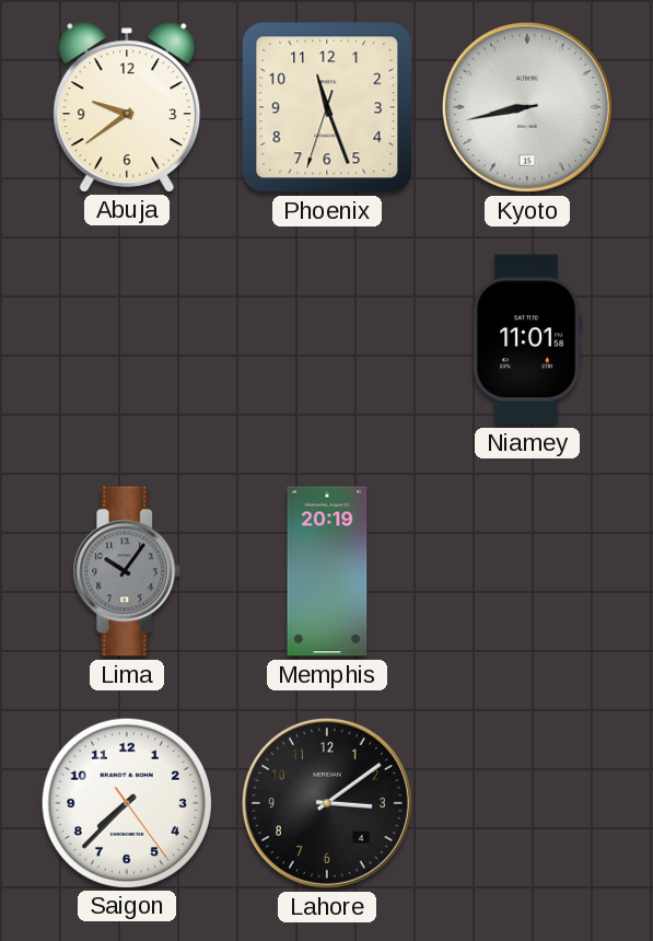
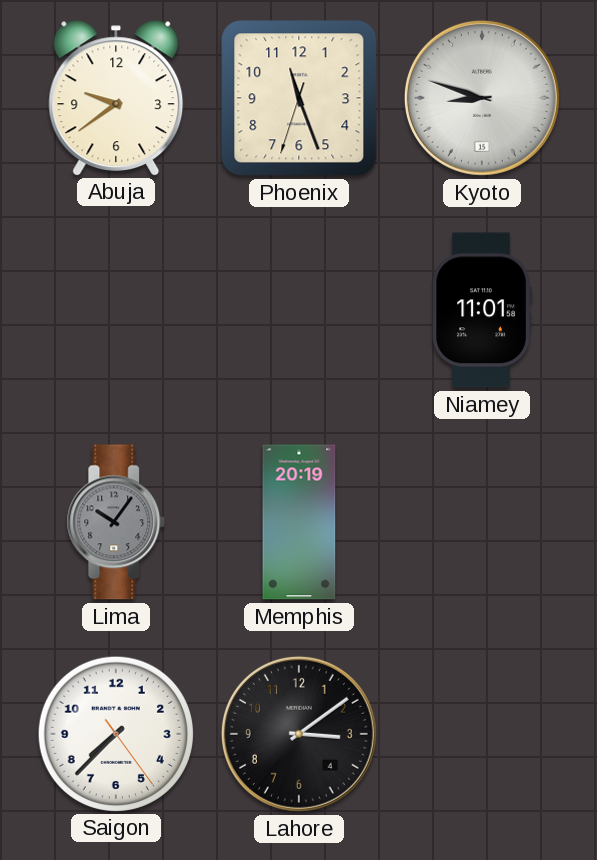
Kyoto: 8:43 -> 8:48 (482, 98)
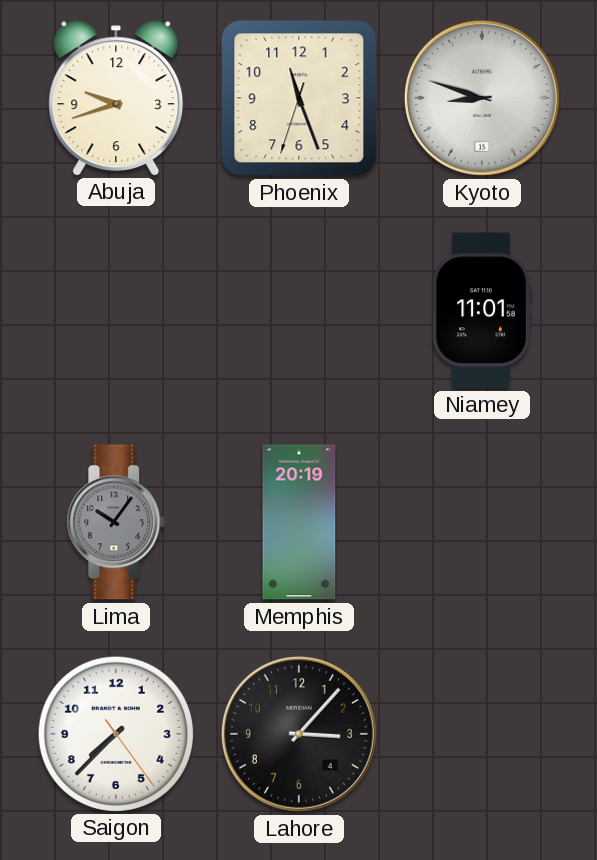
Abuja: 9:39 -> 9:42 (116, 98)
Lahore: 3:09 -> 3:07 (299, 734)
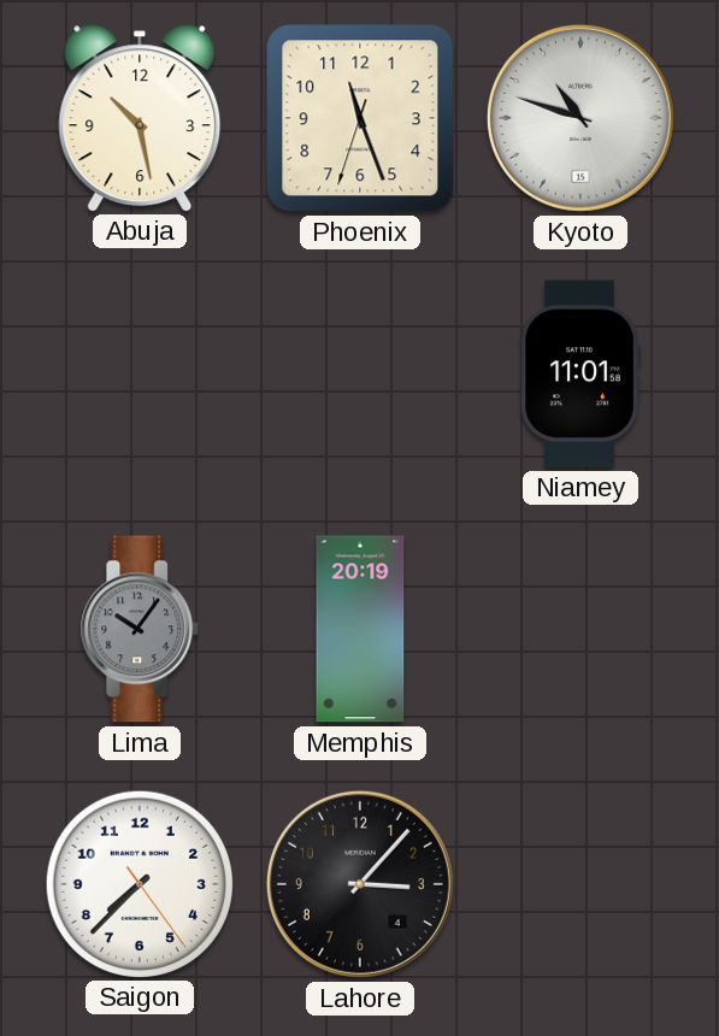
Abuja: 9:42 -> 10:28 (140, 118)
Kyoto: 8:48 -> 10:48 (580, 118)
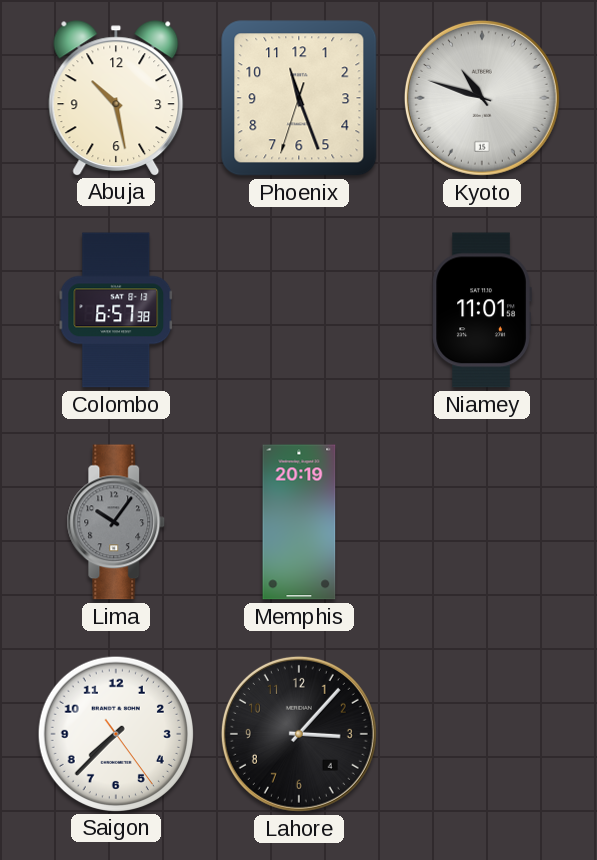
Colombo: none -> 6:57 (116, 310)
